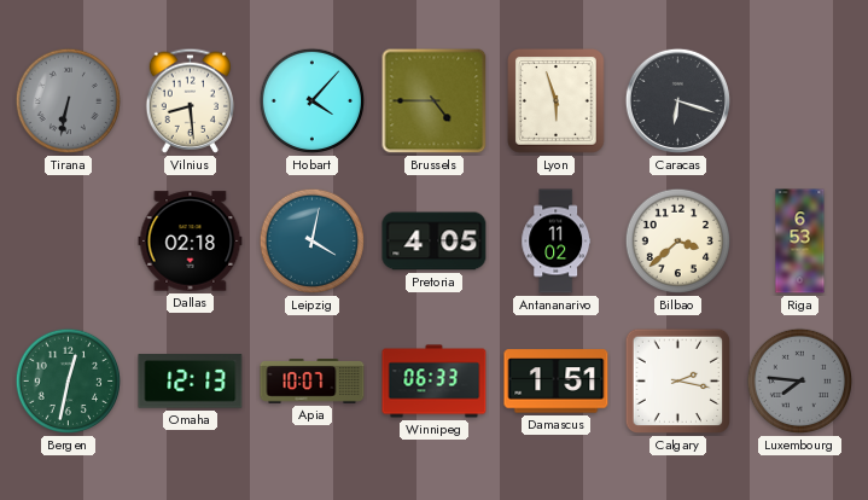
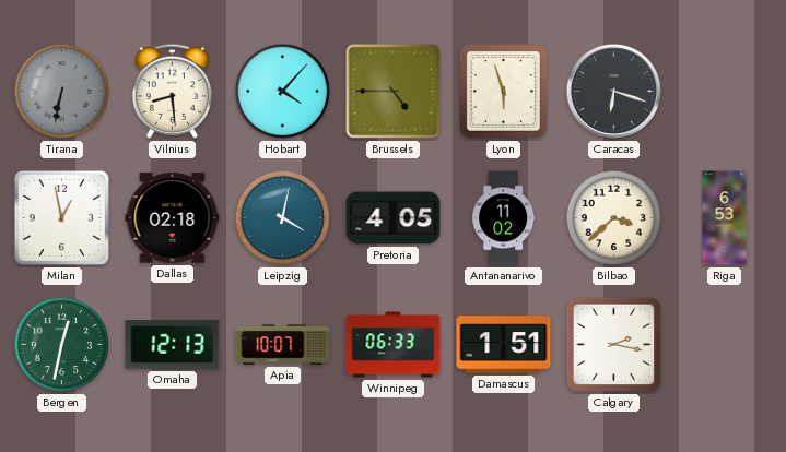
Milan: none -> 12:58 (61, 217)
Luxembourg: 7:46 -> none (800, 382)
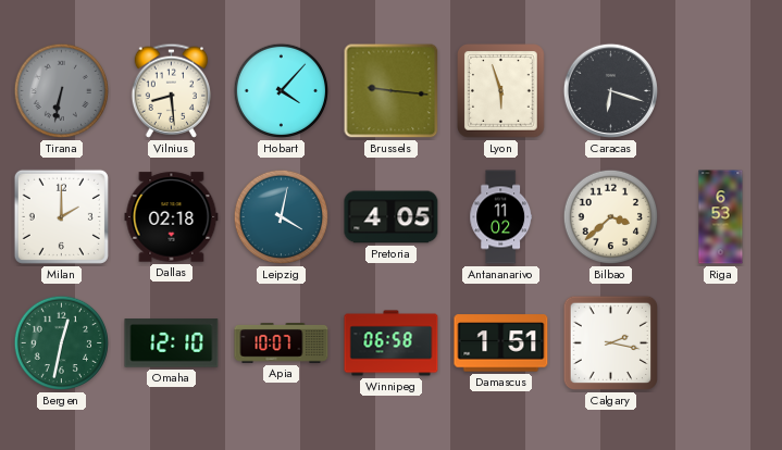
Brussels: 4:45 -> 9:16 (392, 91)
Milan: 12:58 -> 2:00 (61, 216)
Omaha: 12:13 -> 12:10 (172, 343)
Winnipeg: 06:33 -> 06:58 (392, 343)
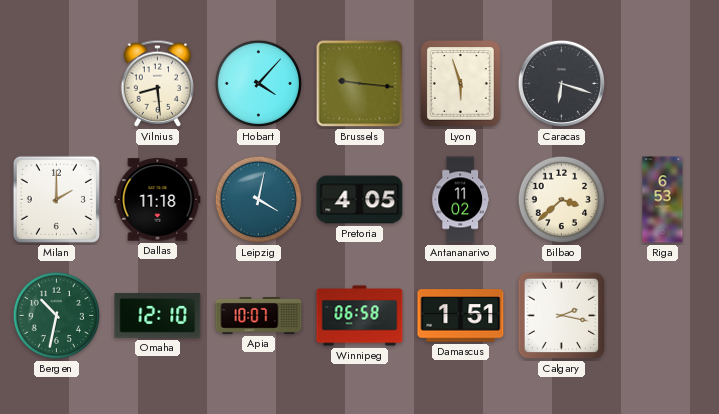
Tirana: 6:32 -> none (62, 91)
Dallas: 02:18 -> 11:18 (158, 200)
Bergen: 12:32 -> 10:32 (57, 316)
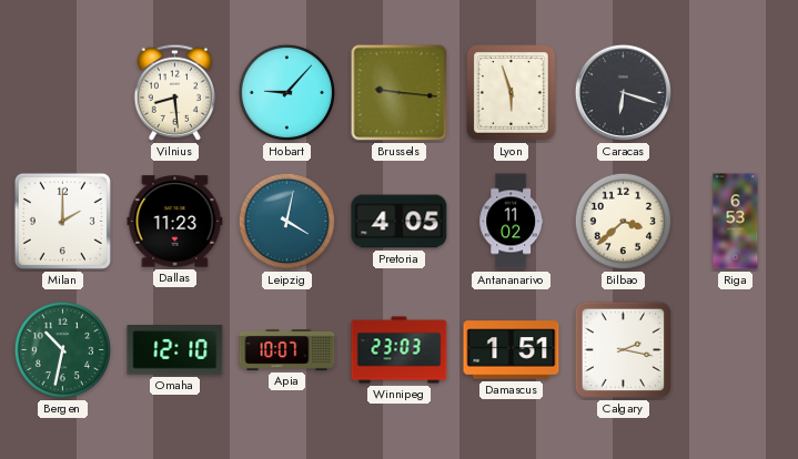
Hobart: 4:07 -> 9:07 (287, 93)
Dallas: 11:18 -> 11:23 (175, 222)
Winnipeg: 06:58 -> 23:03 (400, 350)
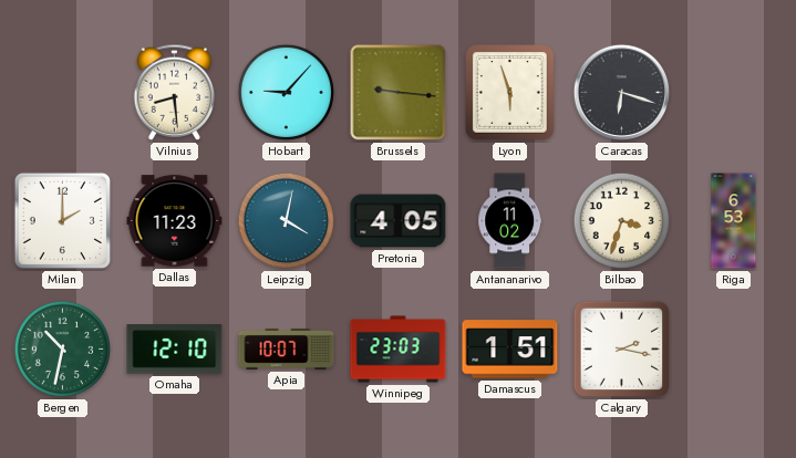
Bilbao: 3:38 -> 3:33 (622, 221)
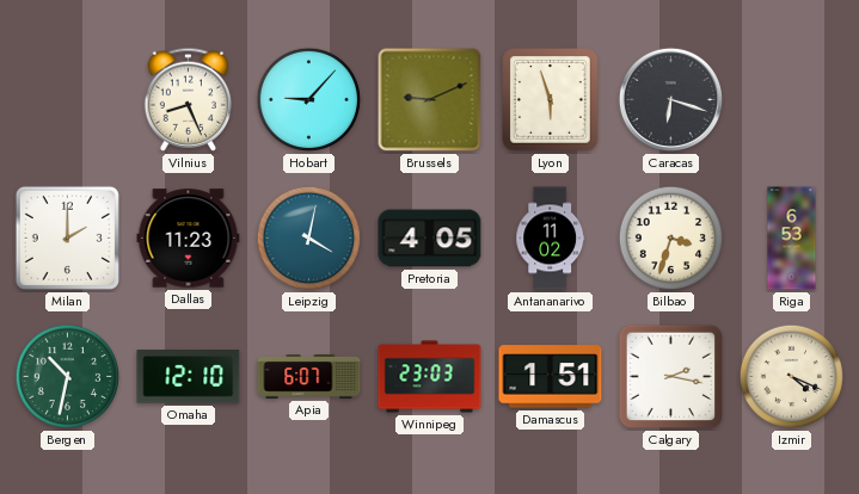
Vilnius: 8:29 -> 8:26 (189, 99)
Brussels: 9:16 -> 9:11 (430, 100)
Apia: 10:07 -> 6:07 (309, 377)
Izmir: none -> 4:19 (792, 377)
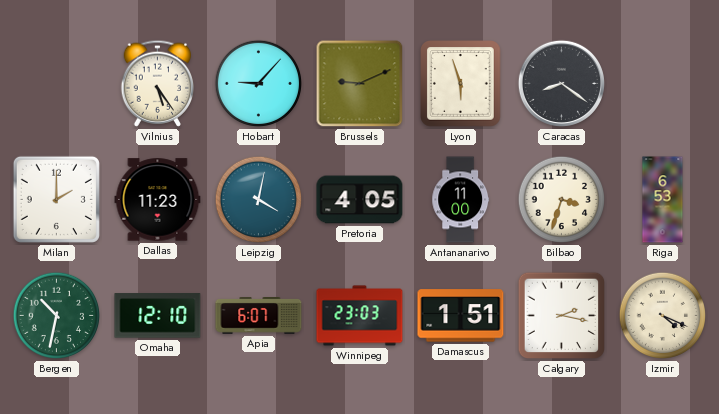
Vilnius: 8:26 -> 5:24 (158, 83)
Caracas: 6:18 -> 8:21 (561, 83)
Antananarivo: 11:02 -> 11:00 (461, 200)
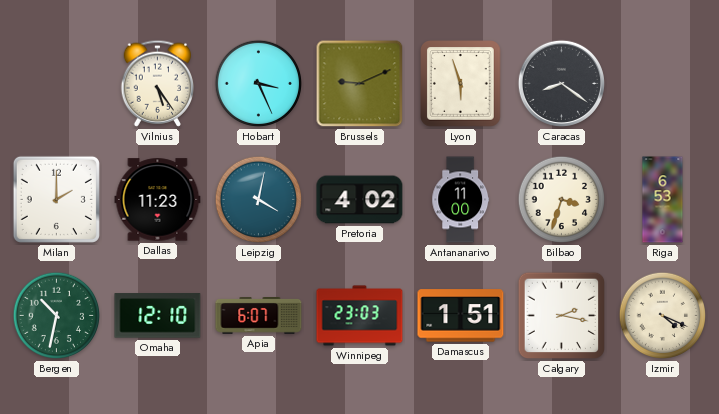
Hobart: 9:07 -> 3:26 (259, 84)
Pretoria: 4:05 -> 4:02 (360, 200)
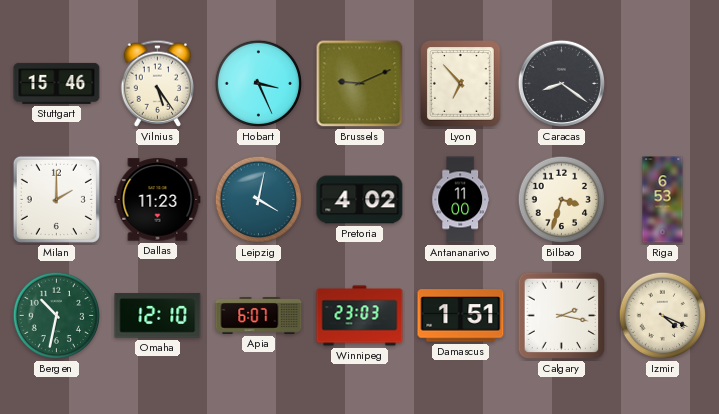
Stuttgart: none -> 15:46 (57, 83)
Lyon: 5:57 -> 6:53 (461, 84)
